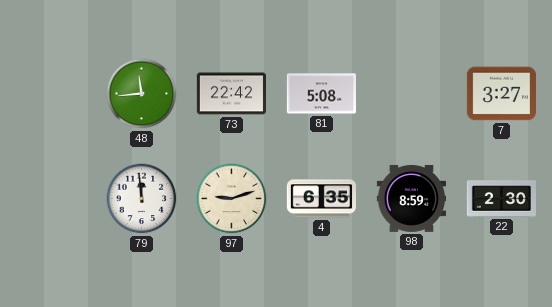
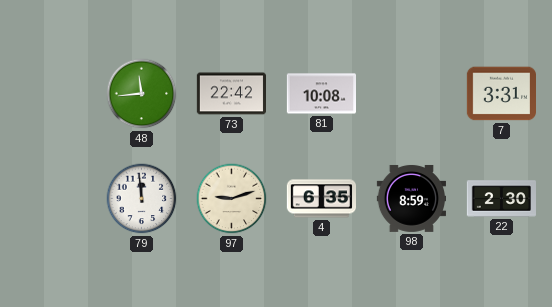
81: 5:08 -> 10:08 (321, 94)
7: 3:27 -> 3:31 (501, 94)
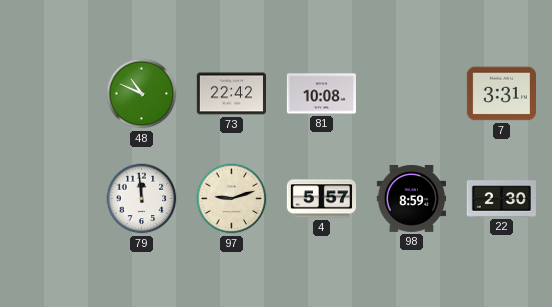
48: 11:44 -> 10:49 (142, 94)
4: 6:35 -> 5:57 (321, 199)
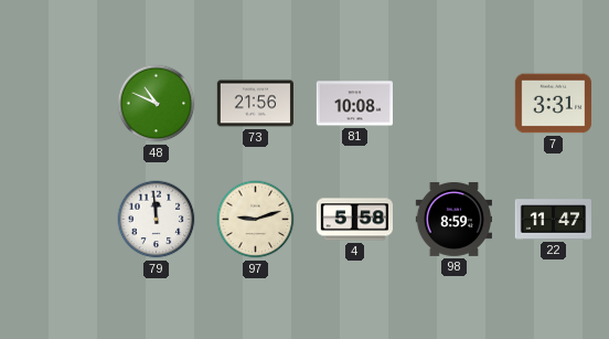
73: 22:42 -> 21:56 (255, 104)
4: 5:57 -> 5:58 (354, 220)
22: 2:30 -> 11:47 (553, 220)
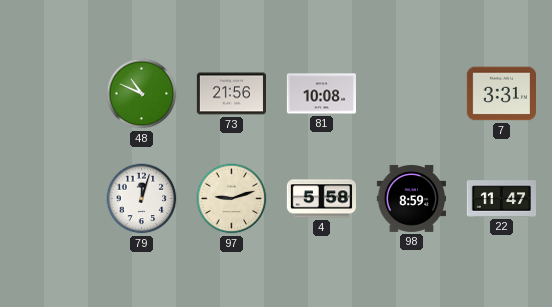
79: 11:59 -> 12:03 (142, 199)
